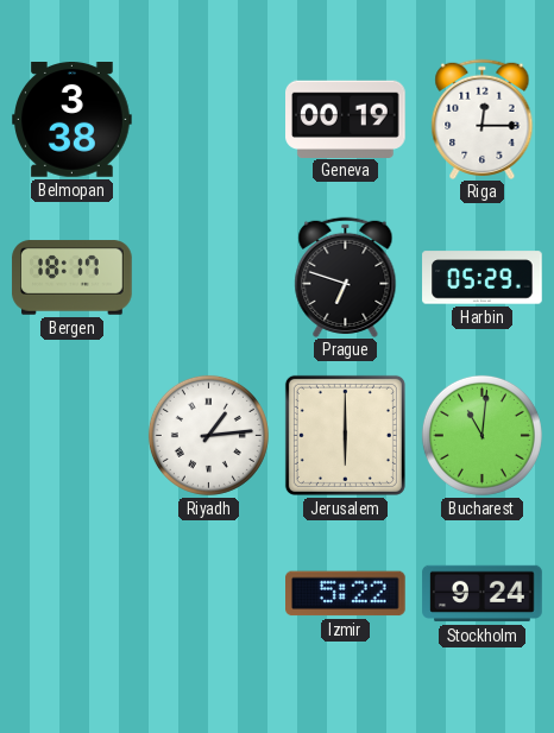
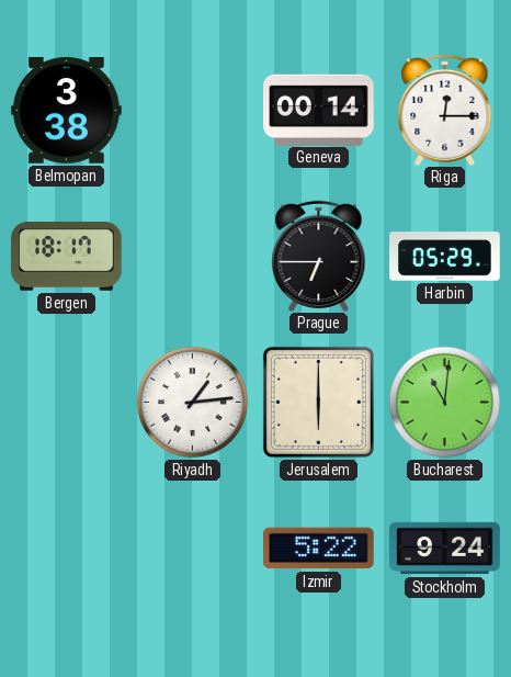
Geneva: 00:19 -> 00:14 (319, 110)
Prague: 6:48 -> 6:45 (319, 256)
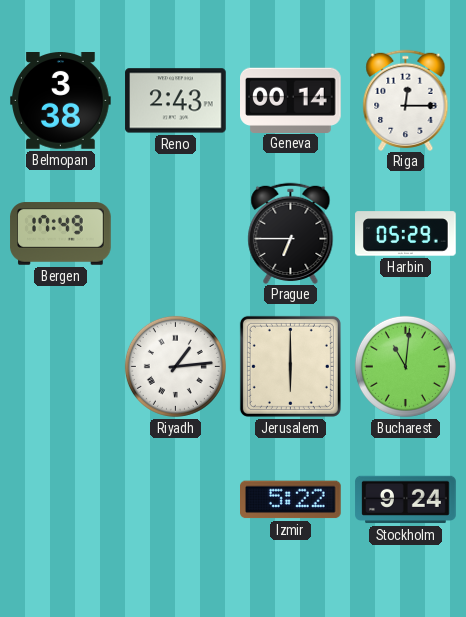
Reno: none -> 2:43 (176, 101)
Bergen: 18:17 -> 17:49 (61, 234)
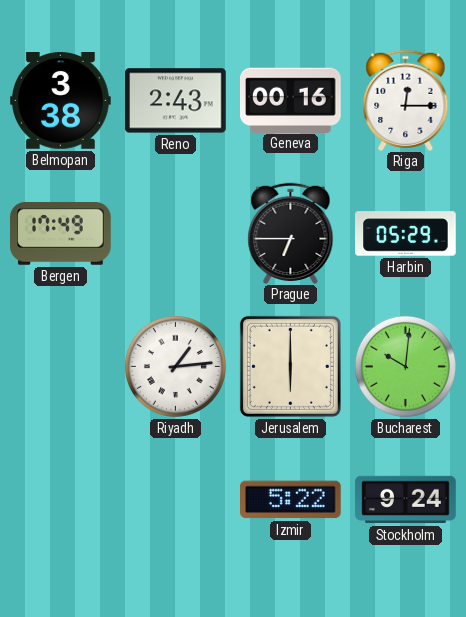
Geneva: 00:14 -> 00:16 (291, 100)
Bucharest: 11:01 -> 10:01 (405, 366)
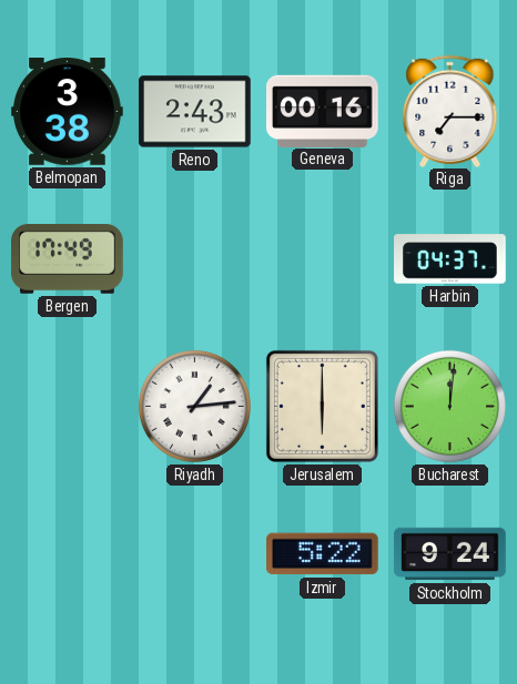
Riga: 12:15 -> 7:15 (450, 111)
Prague: 6:45 -> none (291, 233)
Harbin: 05:29 -> 04:37 (450, 259)
Bucharest: 10:01 -> 12:01 (449, 406)
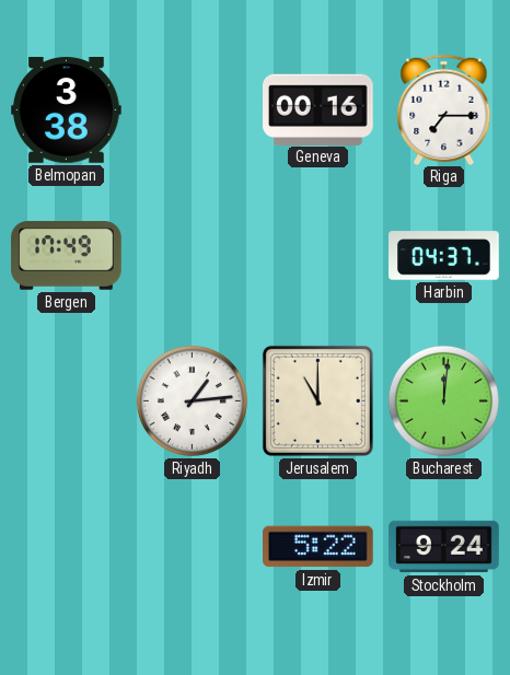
Reno: 2:43 -> none (195, 112)
Jerusalem: 6:00 -> 11:00 (317, 400)
